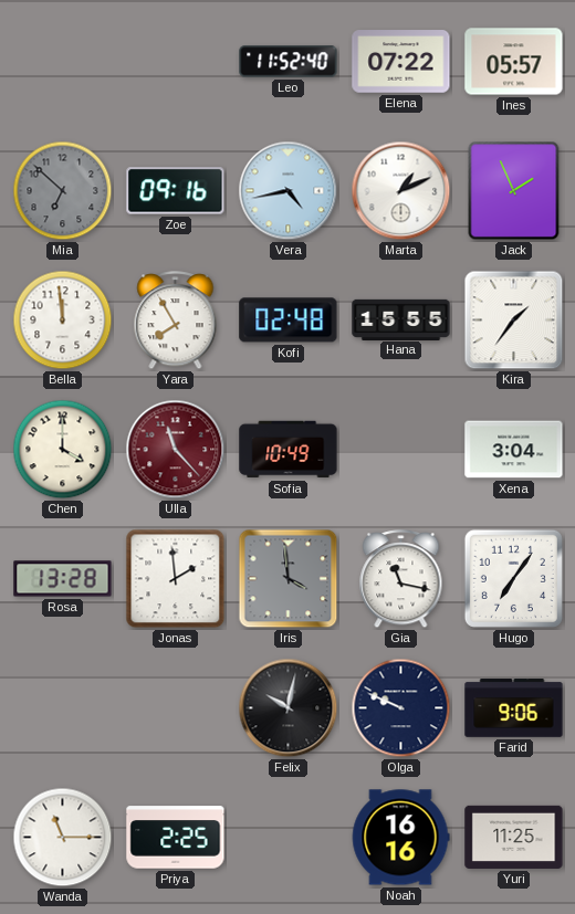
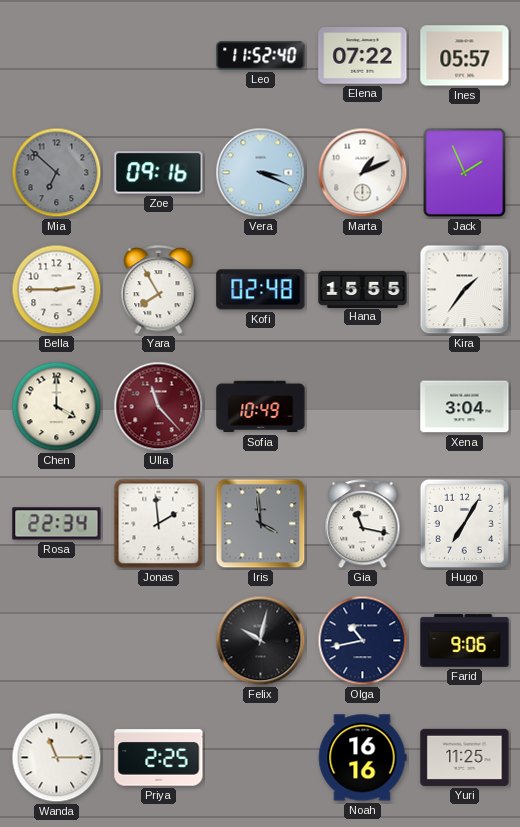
Vera: 4:43 -> 3:19 (261, 173)
Bella: 11:59 -> 2:45 (57, 290)
Rosa: 13:28 -> 22:34 (57, 524)
Hugo: 7:06 -> 7:05 (464, 523)
Olga: 9:49 -> 10:43 (363, 641)
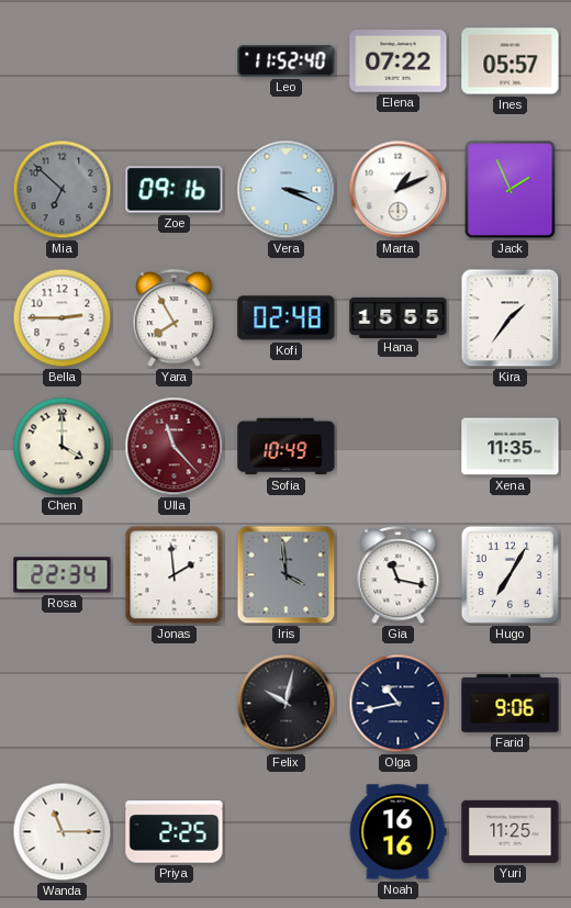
Xena: 3:04 -> 11:35 (511, 447)
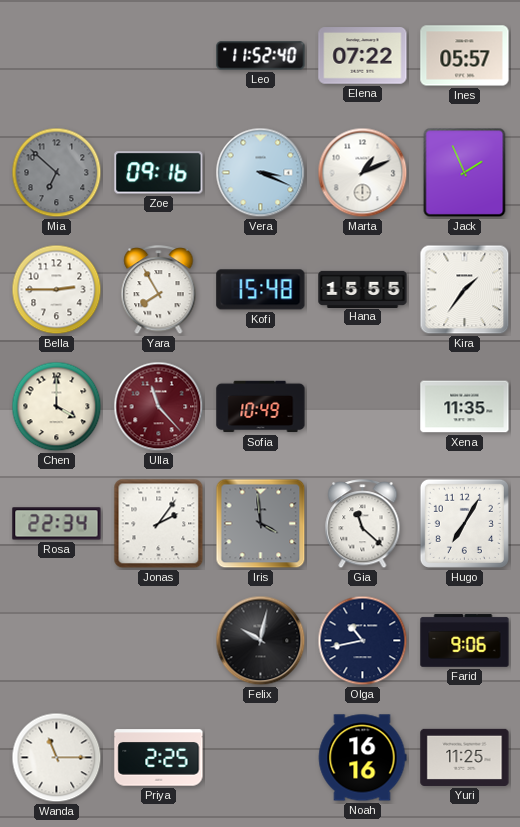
Kofi: 02:48 -> 15:48 (261, 290)
Jonas: 1:59 -> 2:06 (159, 524)
Gia: 11:17 -> 11:22 (363, 525)
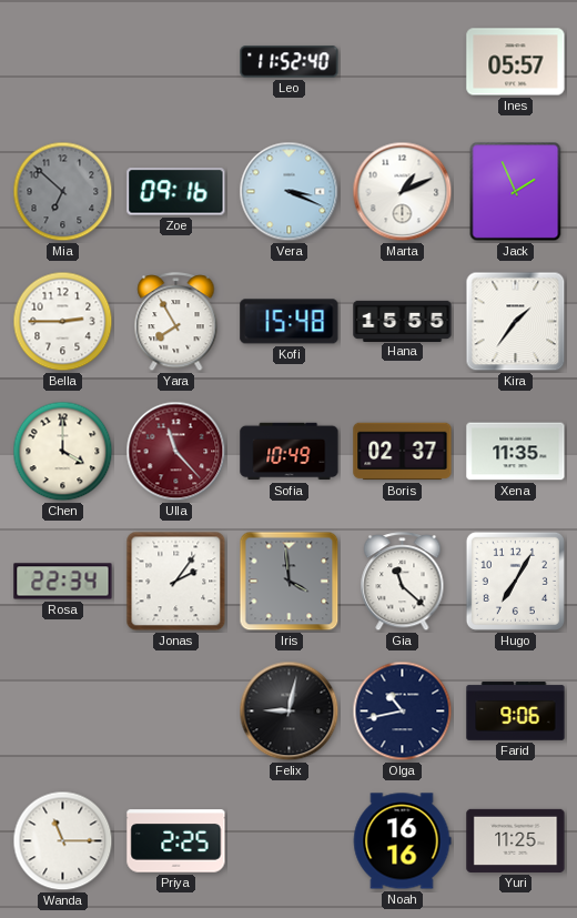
Elena: 07:22 -> none (363, 56)
Boris: none -> 02:37 (403, 452)
Felix: 10:02 -> 9:02 (290, 712)
